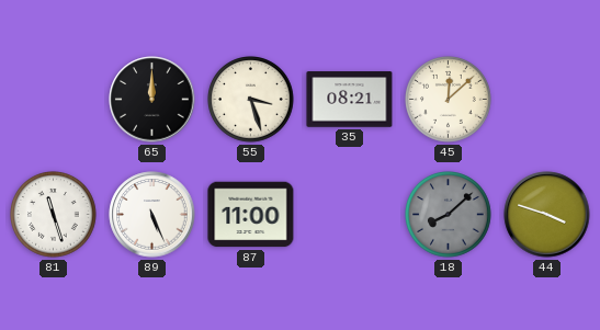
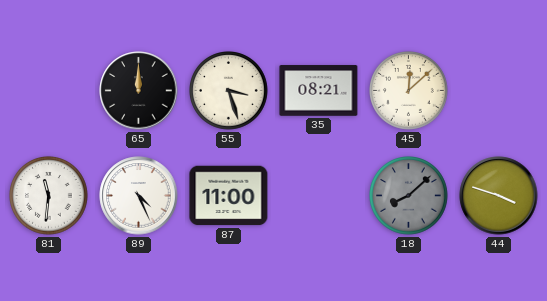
81: 11:27 -> 11:31 (49, 196)
89: 5:26 -> 4:26 (139, 196)
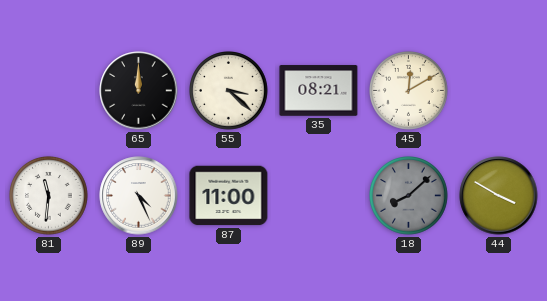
55: 3:27 -> 3:22 (229, 91)
45: 12:08 -> 12:10 (409, 91)
44: 3:48 -> 3:50 (499, 196)
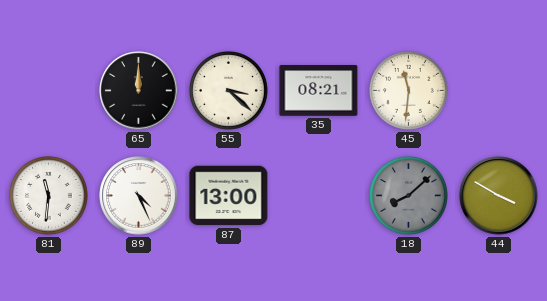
45: 12:10 -> 11:31 (409, 91)
87: 11:00 -> 13:00 (229, 196)
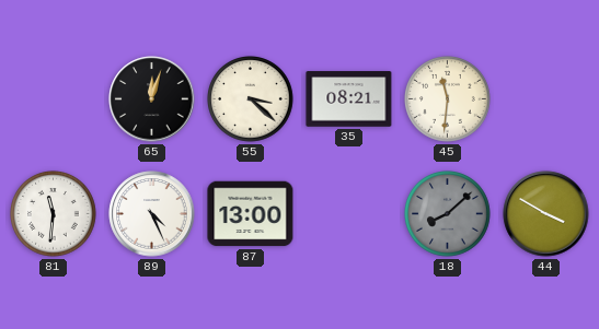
65: 12:00 -> 12:03 (152, 99)
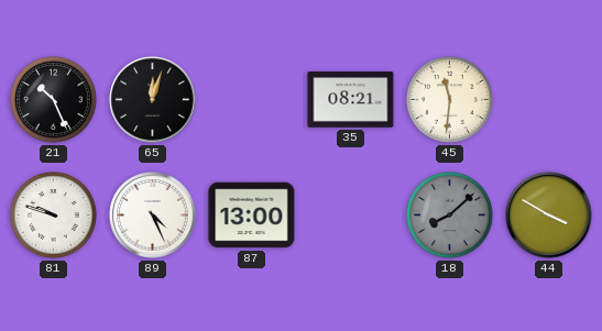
21: none -> 10:26 (54, 100)
55: 3:22 -> none (251, 99)
81: 11:31 -> 9:48 (54, 216)
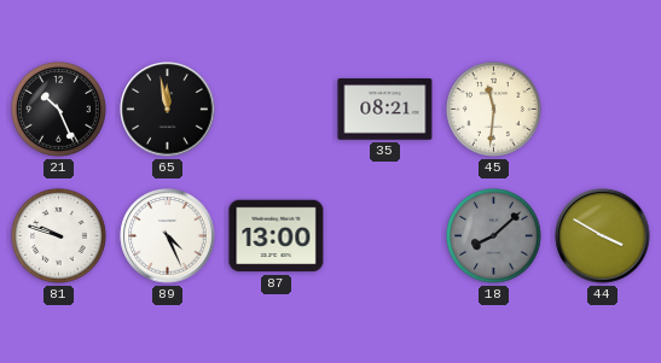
65: 12:03 -> 11:58 (168, 110)
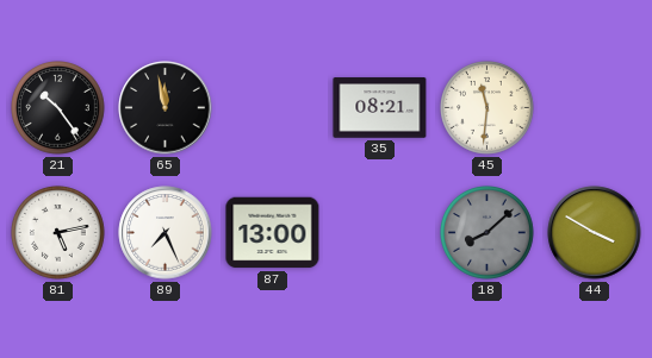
21: 10:26 -> 10:24 (58, 108)
81: 9:48 -> 5:13 (58, 233)
89: 4:26 -> 7:26 (166, 233)
